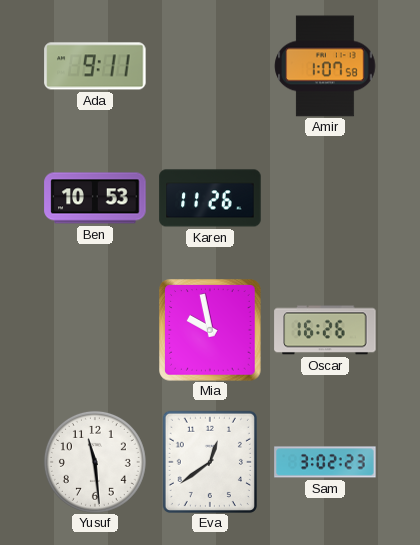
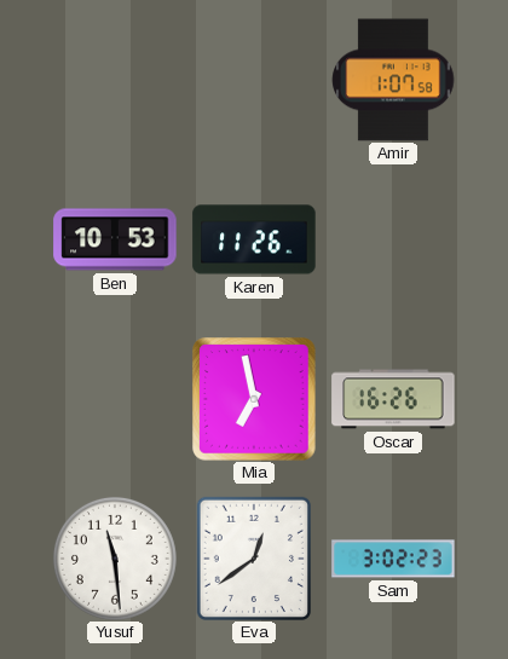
Ada: 9:11 -> none (95, 66)
Mia: 9:58 -> 6:58 (254, 399)
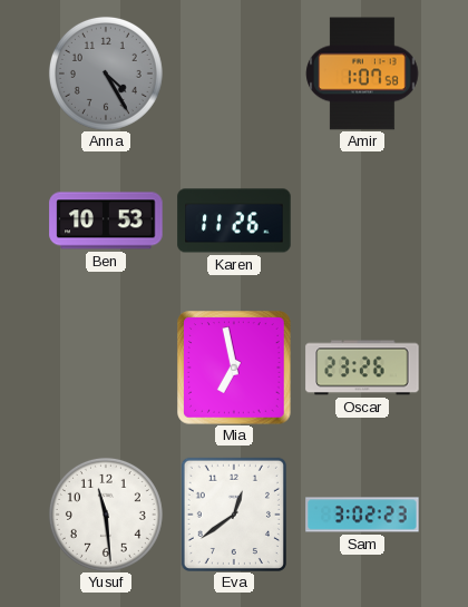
Anna: none -> 4:25 (106, 74)
Oscar: 16:26 -> 23:26 (362, 368)
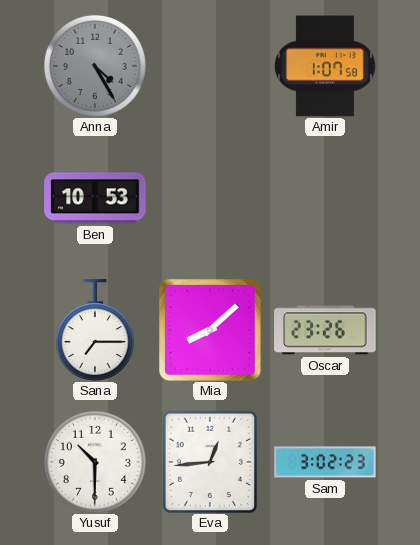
Karen: 11:26 -> none (234, 221)
Sana: none -> 7:15 (95, 330)
Mia: 6:58 -> 8:08 (210, 330)
Yusuf: 11:29 -> 10:30 (95, 462)
Eva: 12:39 -> 12:44 (210, 462)
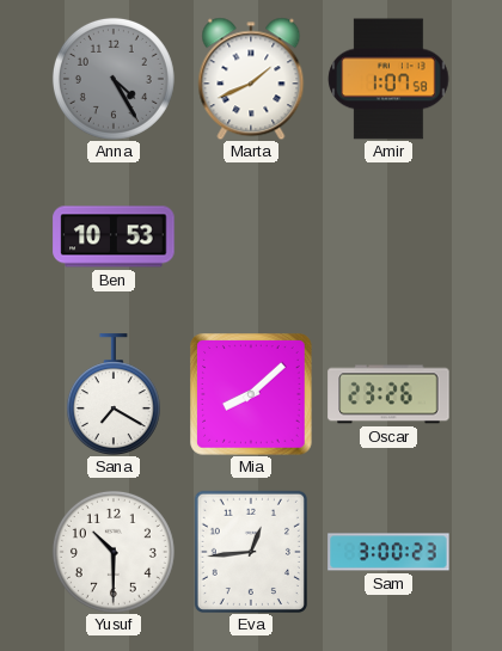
Marta: none -> 1:41 (251, 79)
Sana: 7:15 -> 7:20 (114, 394)
Sam: 3:02 -> 3:00 (388, 552)
